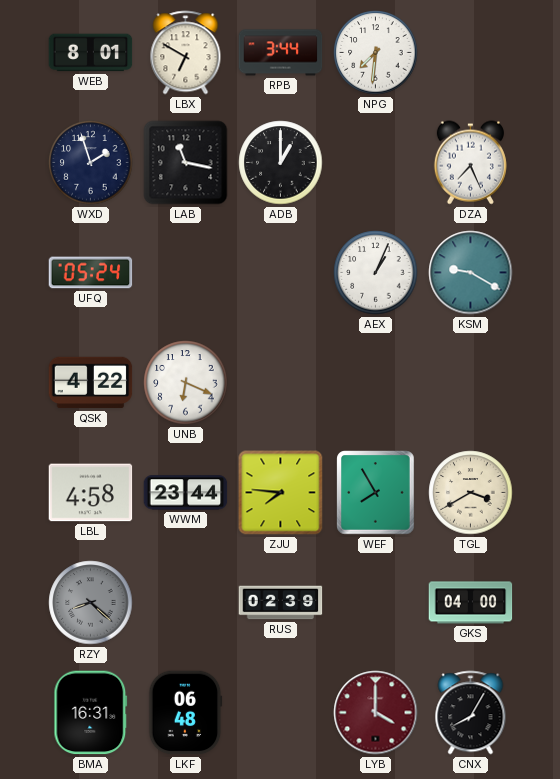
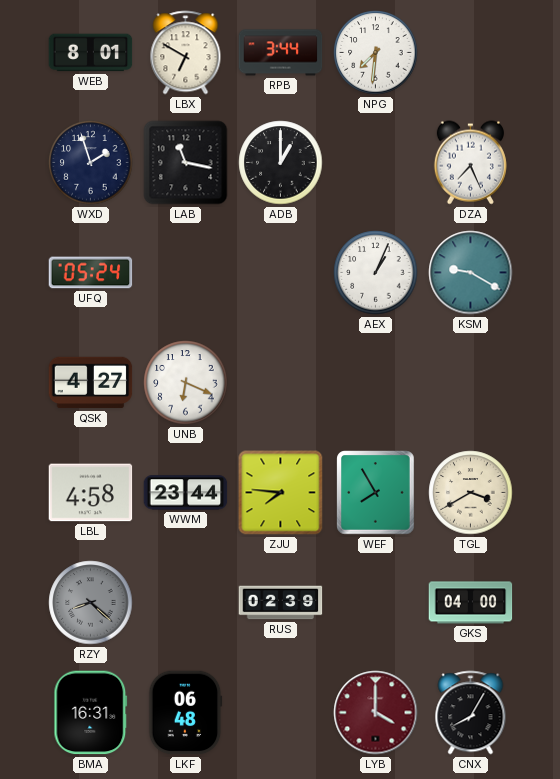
QSK: 4:22 -> 4:27 (91, 383)
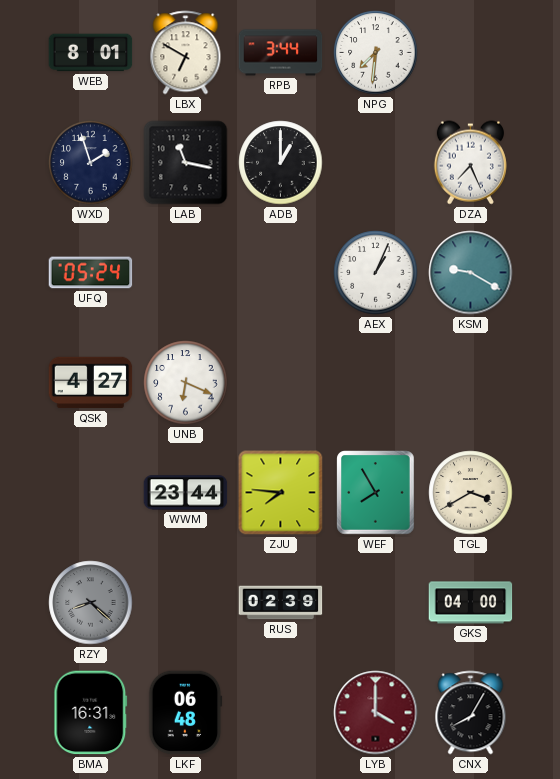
LBL: 4:58 -> none (91, 493)
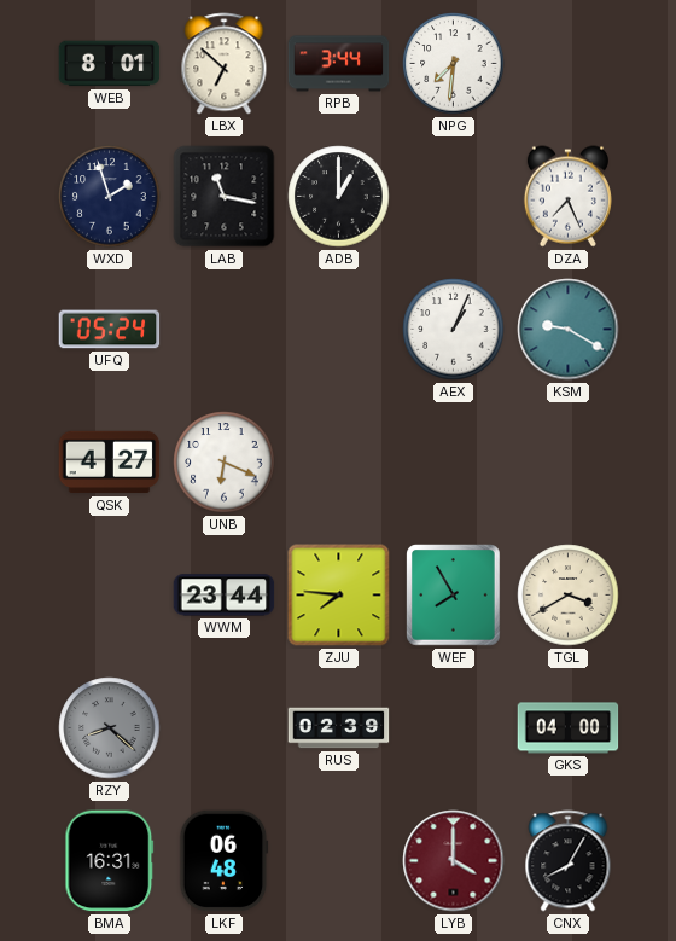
LBX: 6:50 -> 6:52 (225, 64)
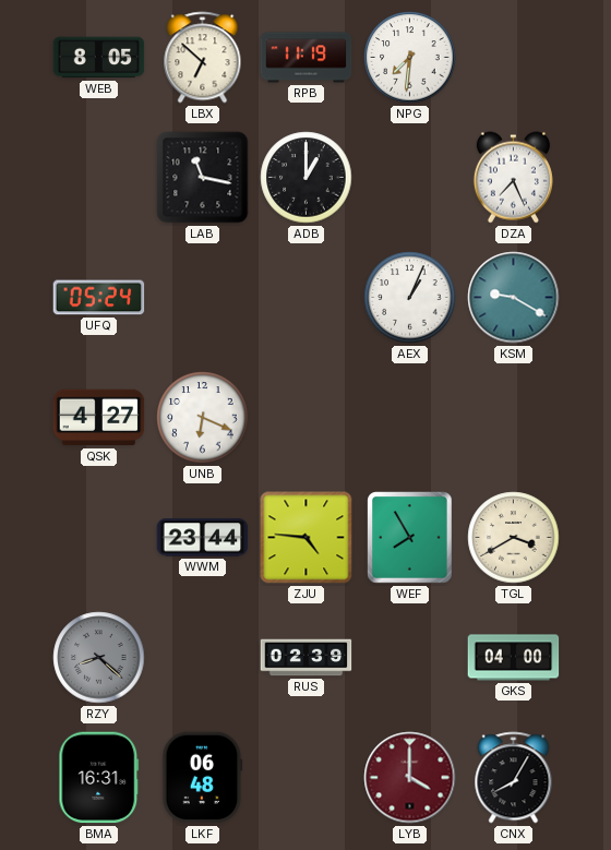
WEB: 8:01 -> 8:05 (99, 58)
RPB: 3:44 -> 11:19 (307, 58)
WXD: 1:57 -> none (110, 197)
ZJU: 7:46 -> 4:46 (307, 538)
